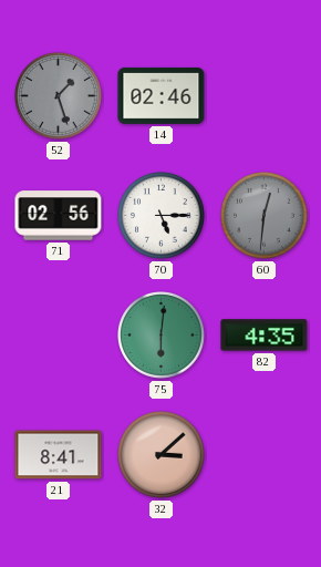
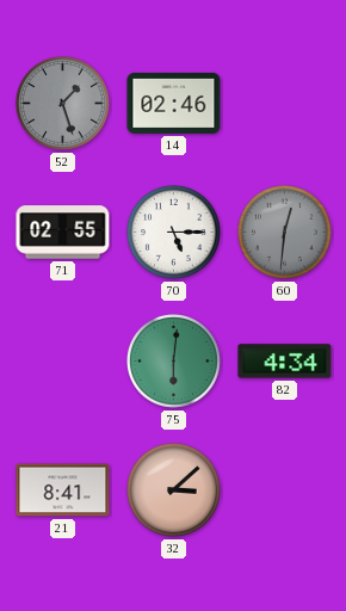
71: 02:56 -> 02:55 (63, 233)
82: 4:35 -> 4:34 (285, 362)
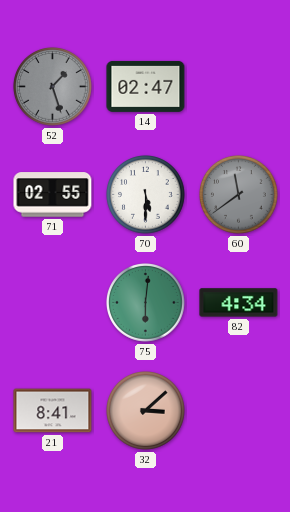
14: 02:46 -> 02:47 (146, 86)
70: 5:15 -> 5:30 (146, 195)
60: 12:31 -> 11:39 (239, 195)
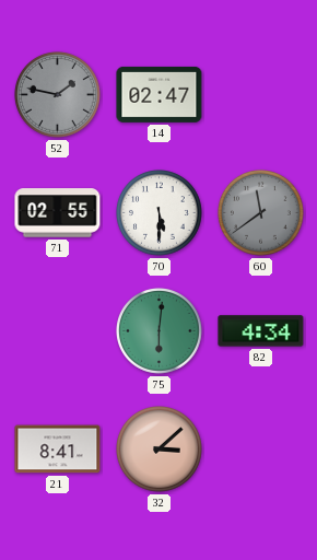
52: 1:27 -> 1:47 (58, 95)
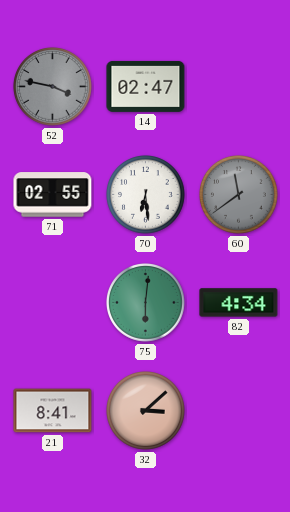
52: 1:47 -> 3:47 (53, 87)
70: 5:30 -> 6:29 (146, 195)
